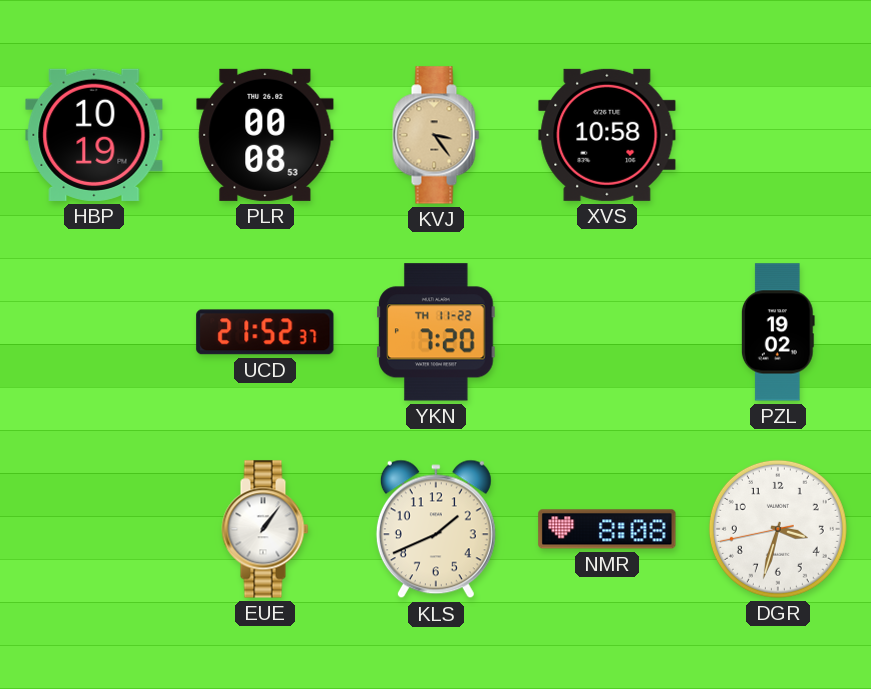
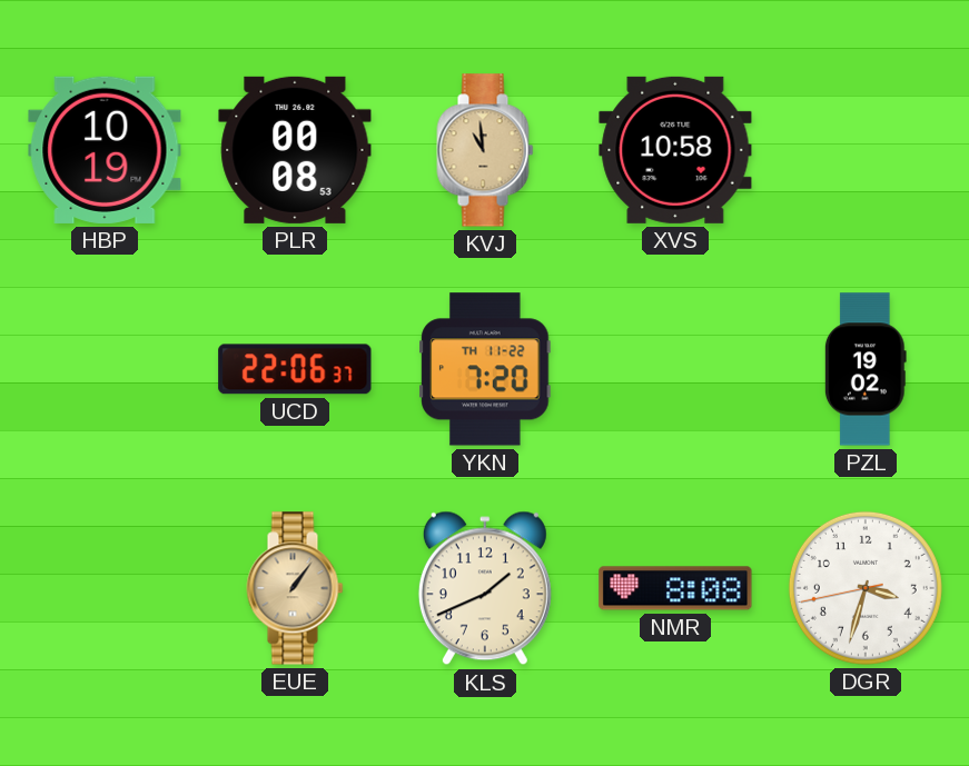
KVJ: 3:24 -> 10:59 (485, 150)
UCD: 21:52 -> 22:06 (295, 369)
EUE dial: white -> champagne (295, 588)
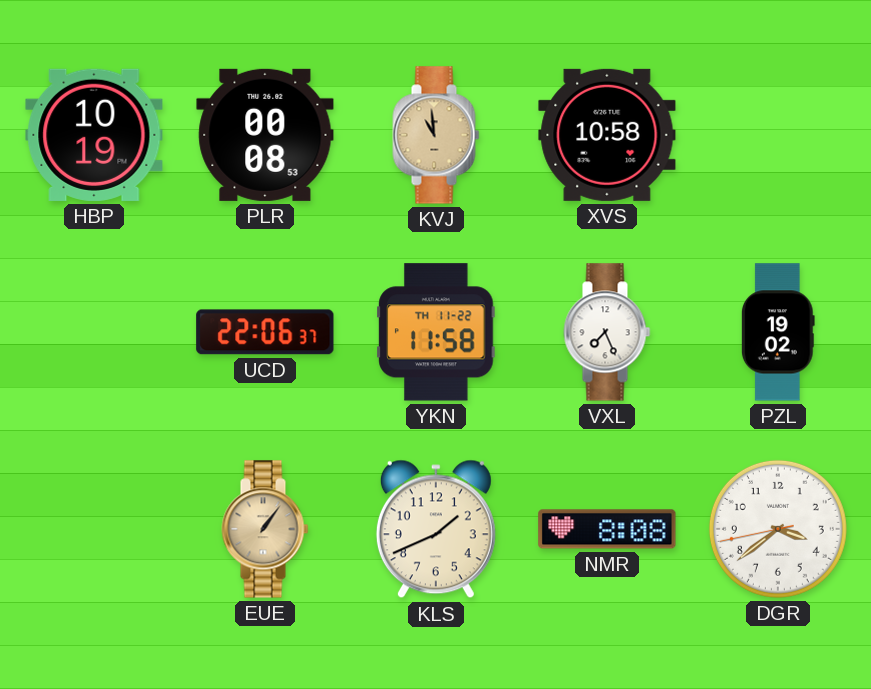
YKN: 7:20 -> 11:58 (436, 332)
VXL: none -> 7:26 (607, 332)
DGR: 3:32 -> 3:38 (778, 529)
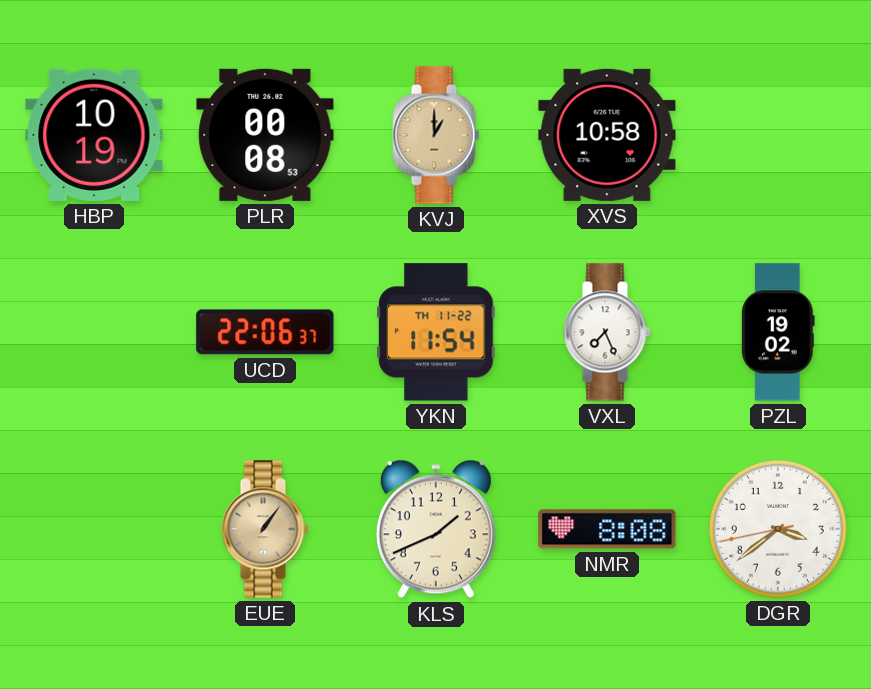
KVJ: 10:59 -> 1:00 (436, 135)
YKN: 11:58 -> 11:54 (436, 332)
